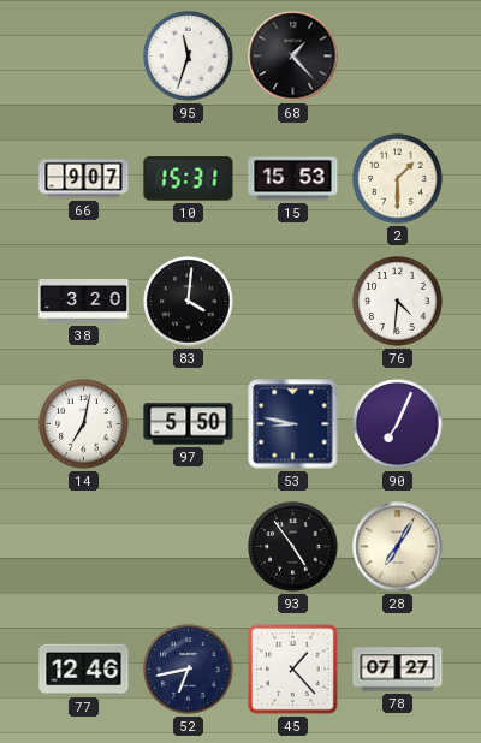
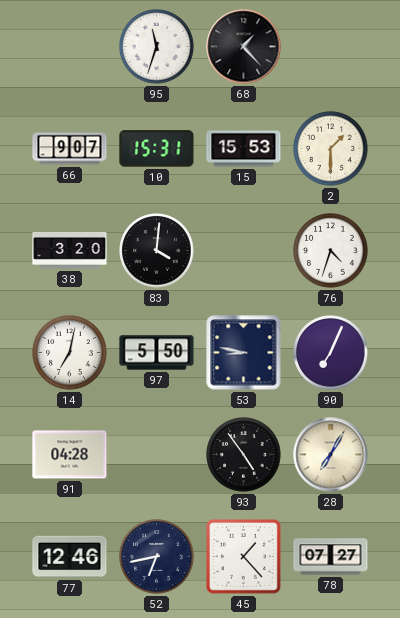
76: 4:31 -> 4:33 (331, 251)
91: none -> 04:28 (70, 455)
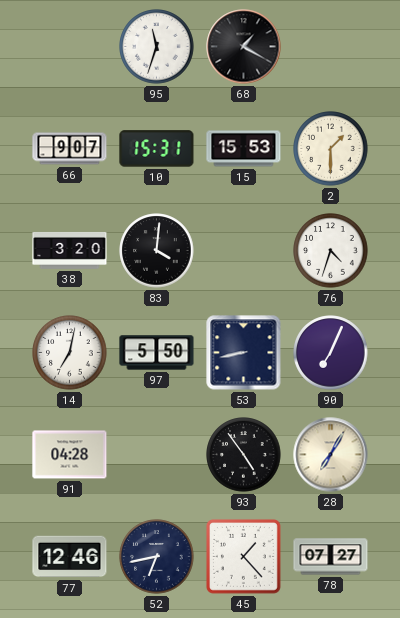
68: 1:23 -> 1:20 (244, 47)
53: 8:47 -> 8:43 (244, 353)
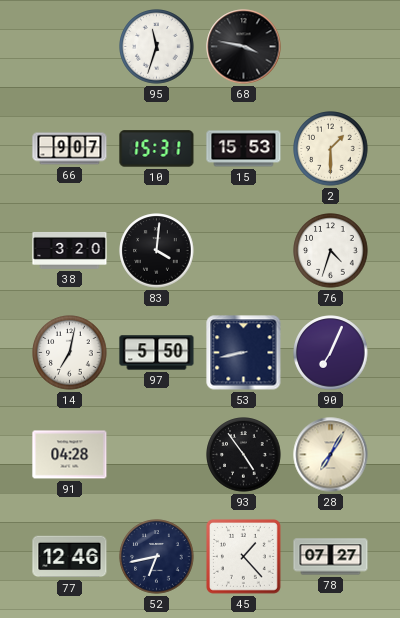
68: 1:20 -> 3:47 (244, 47)
